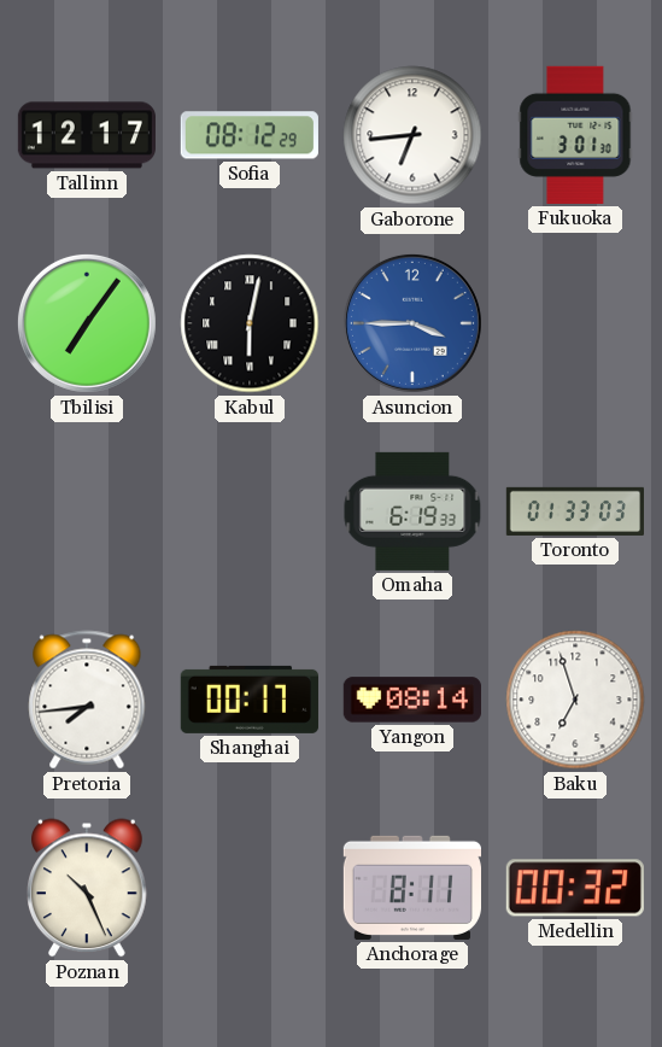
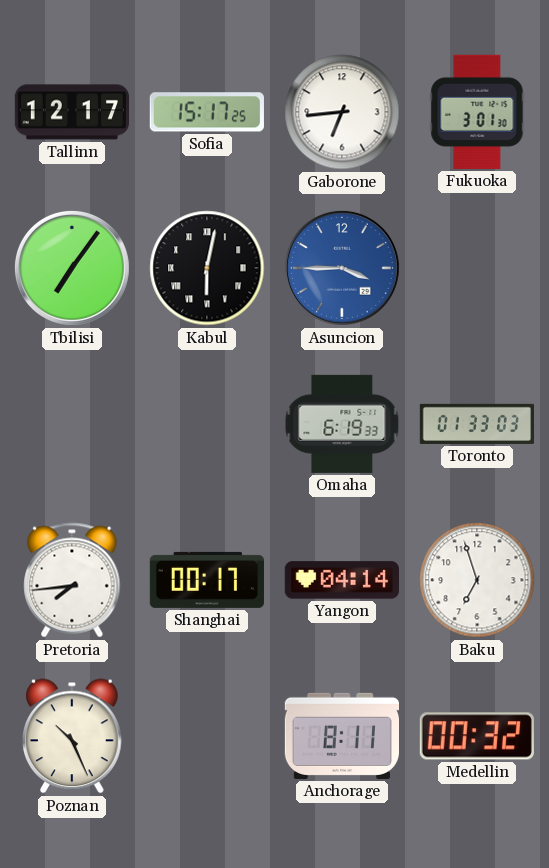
Sofia: 08:12 -> 15:17 (207, 112)
Yangon: 08:14 -> 04:14 (342, 580)
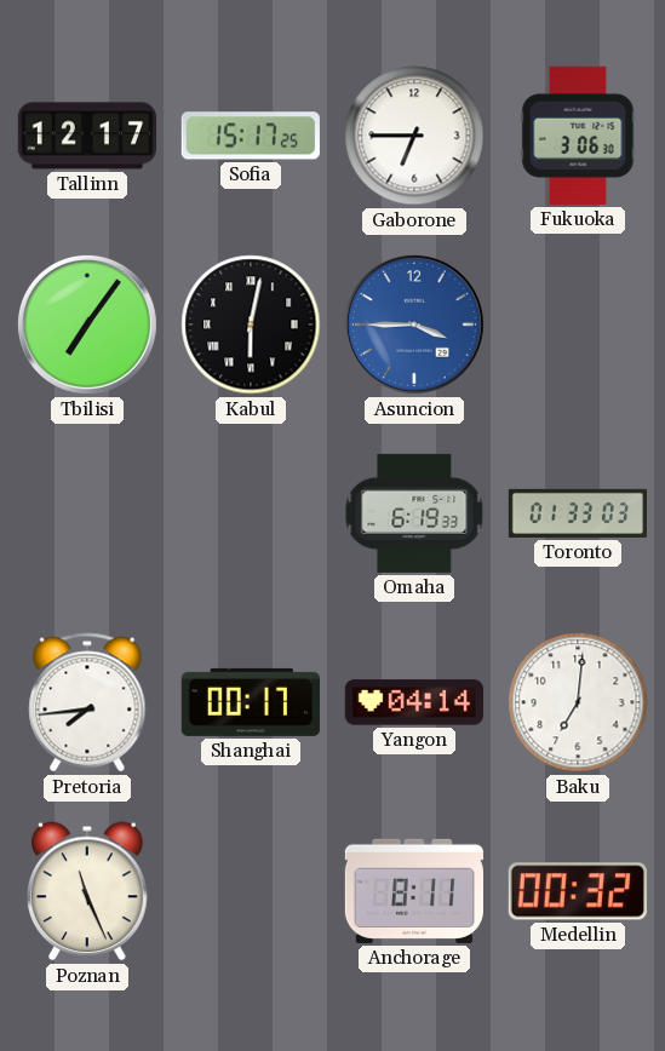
Gaborone: 6:44 -> 6:45 (414, 136)
Fukuoka: 3:01 -> 3:06 (578, 136)
Baku: 6:57 -> 7:01 (578, 702)
Poznan: 10:26 -> 11:26 (88, 891)
